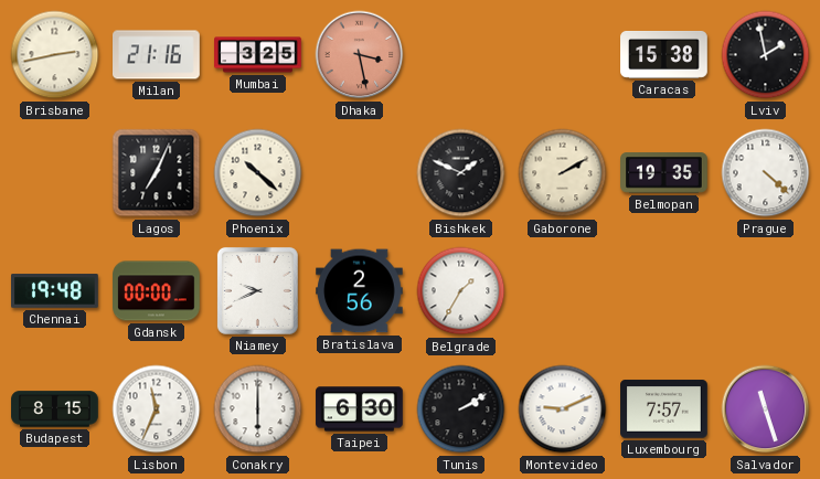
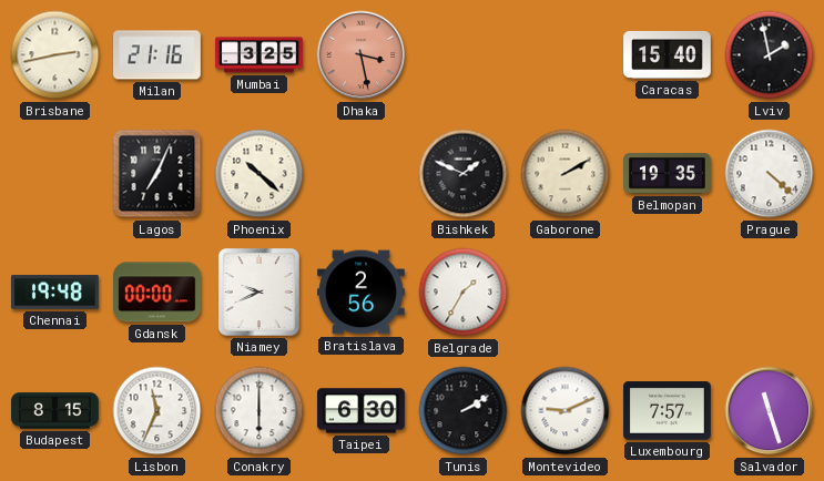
Caracas: 15:38 -> 15:40 (668, 54)
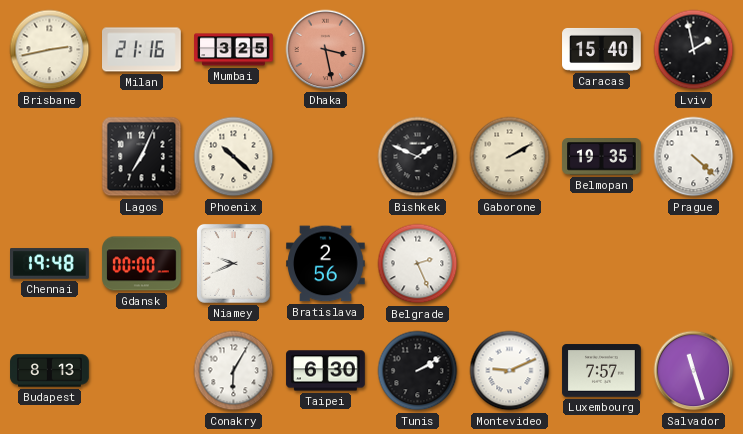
Belgrade: 1:35 -> 2:26 (418, 264)
Budapest: 8:15 -> 8:13 (50, 371)
Lisbon: 11:34 -> none (157, 411)
Conakry: 6:00 -> 6:05 (234, 371)
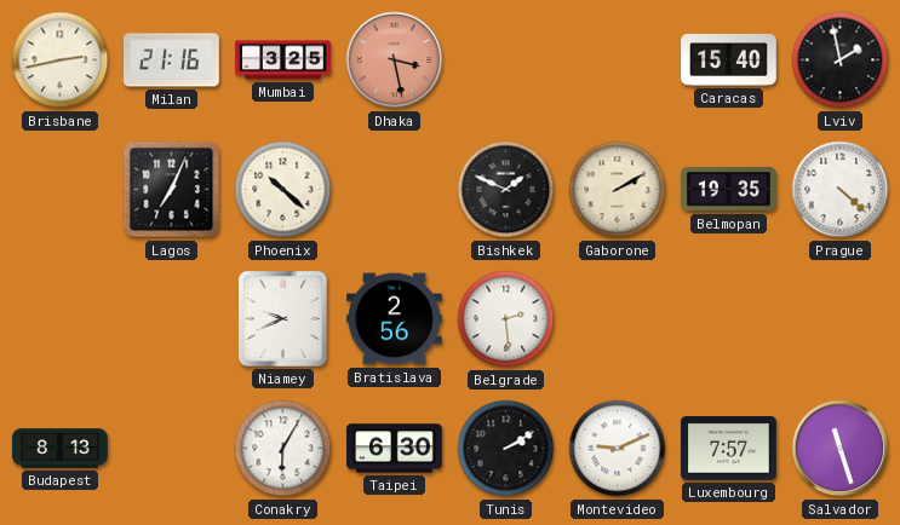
Chennai: 19:48 -> none (50, 264)
Gdansk: 00:00 -> none (142, 264)
Belgrade: 2:26 -> 2:29 (506, 319)
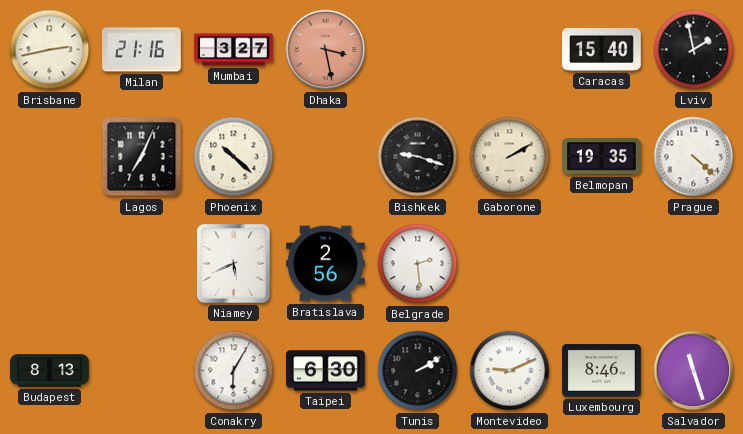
Mumbai: 3:25 -> 3:27 (234, 50)
Bishkek: 1:49 -> 9:18 (418, 157)
Niamey: 9:41 -> 5:41 (233, 263)
Luxembourg: 7:57 -> 8:46 (602, 371)
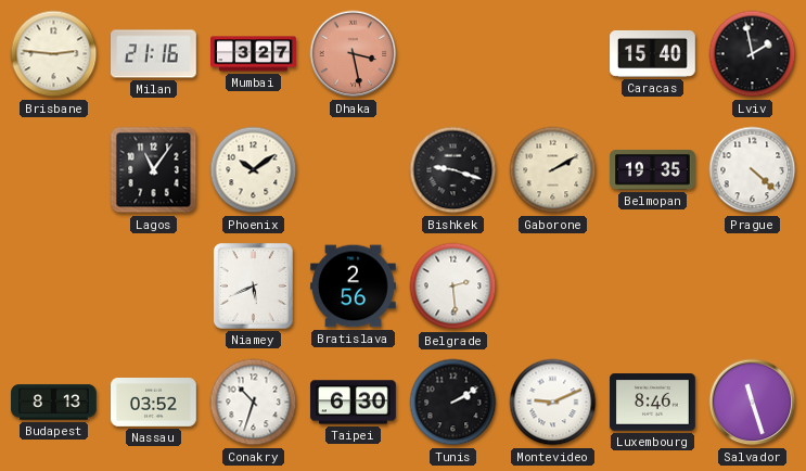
Brisbane: 2:43 -> 2:46 (54, 54)
Lagos: 7:04 -> 11:06 (154, 170)
Phoenix: 10:22 -> 10:09 (254, 170)
Nassau: none -> 03:52 (154, 403)
Conakry: 6:05 -> 10:33 (254, 403)
